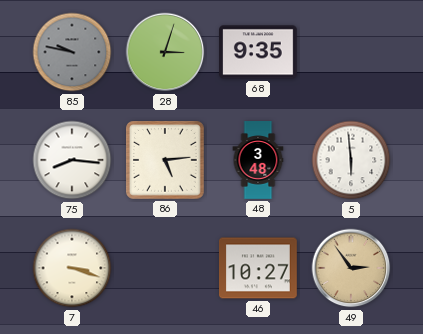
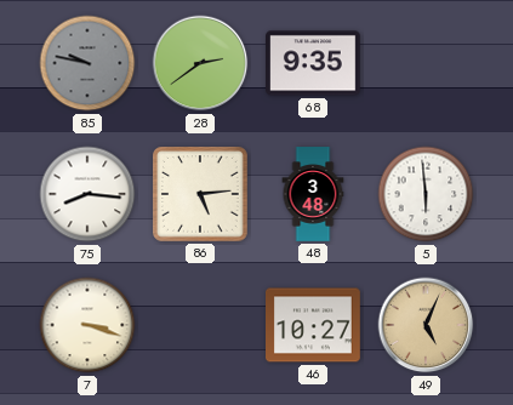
28: 3:03 -> 2:39 (200, 63)
49: 2:54 -> 5:04 (426, 325)
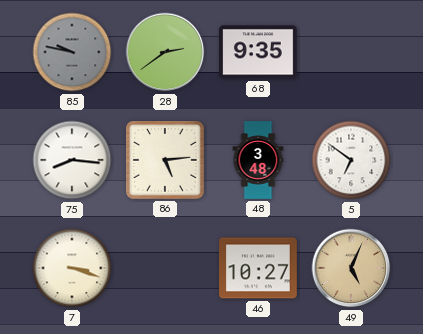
5: 5:59 -> 6:51 (351, 160)
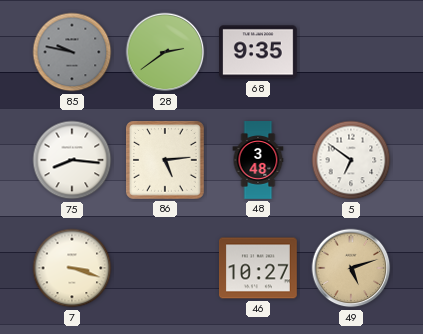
49: 5:04 -> 5:12 (351, 268)
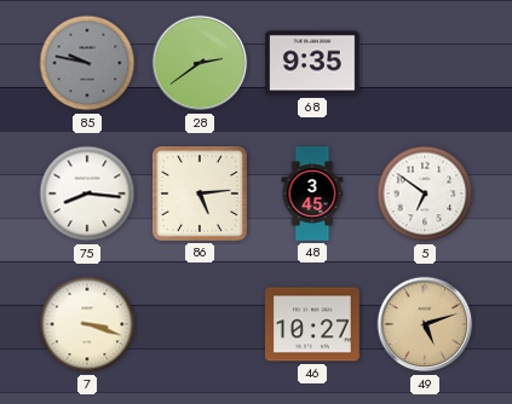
48: 3:48 -> 3:45 (312, 194)
